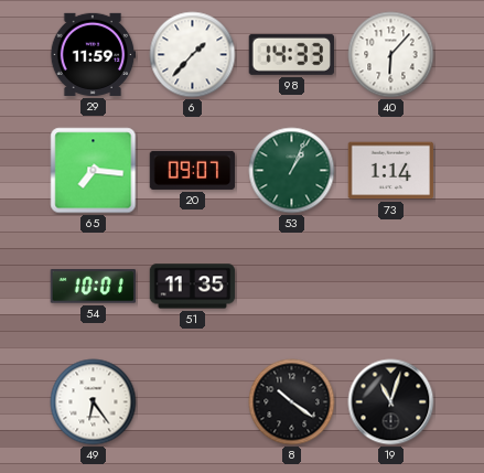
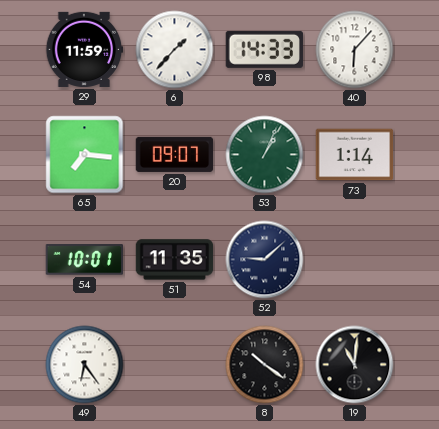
52: none -> 9:08 (265, 260)
19: 11:03 -> 11:01 (355, 365)
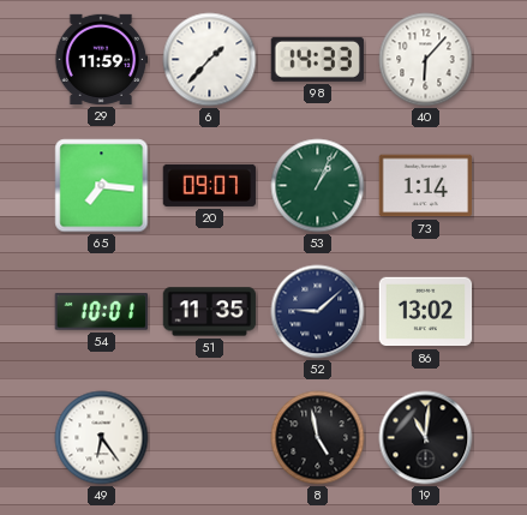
86: none -> 13:02 (426, 312)
8: 10:21 -> 4:58 (318, 438)
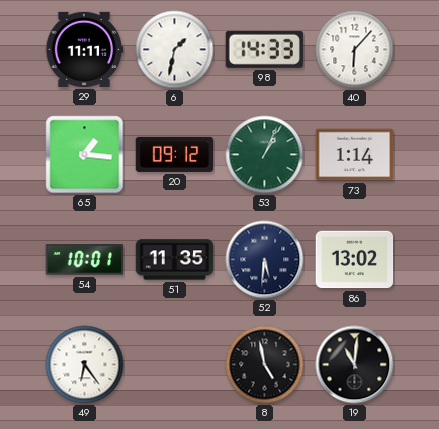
29: 11:59 -> 11:11 (84, 49)
6: 1:37 -> 1:32 (175, 50)
65: 7:16 -> 1:16 (85, 155)
20: 09:07 -> 09:12 (175, 154)
52: 9:08 -> 5:31 (265, 260)
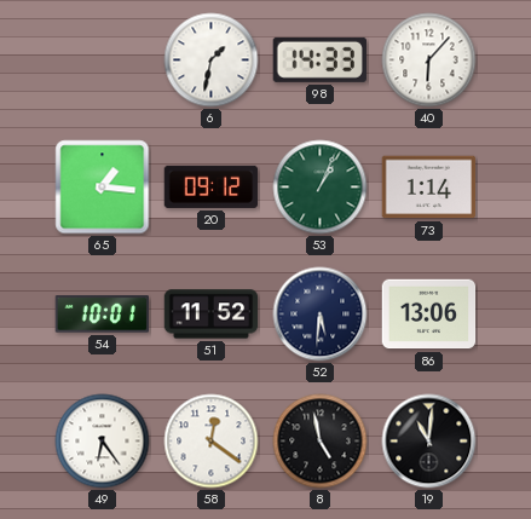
29: 11:11 -> none (84, 49)
51: 11:35 -> 11:52 (212, 315)
86: 13:02 -> 13:06 (429, 315)
58: none -> 12:21 (212, 442)
